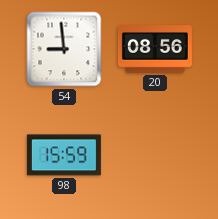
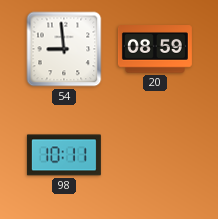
20: 08:56 -> 08:59 (155, 49)
98: 15:59 -> 10:11 (64, 155)
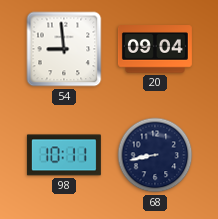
20: 08:59 -> 09:04 (155, 49)
68: none -> 8:43 (155, 155)
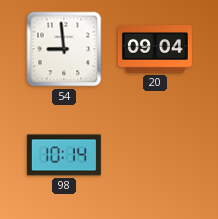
98: 10:11 -> 10:14 (64, 155)
68: 8:43 -> none (155, 155)
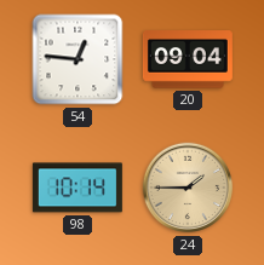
54: 8:59 -> 12:46 (78, 59)
24: none -> 1:45 (188, 188)
